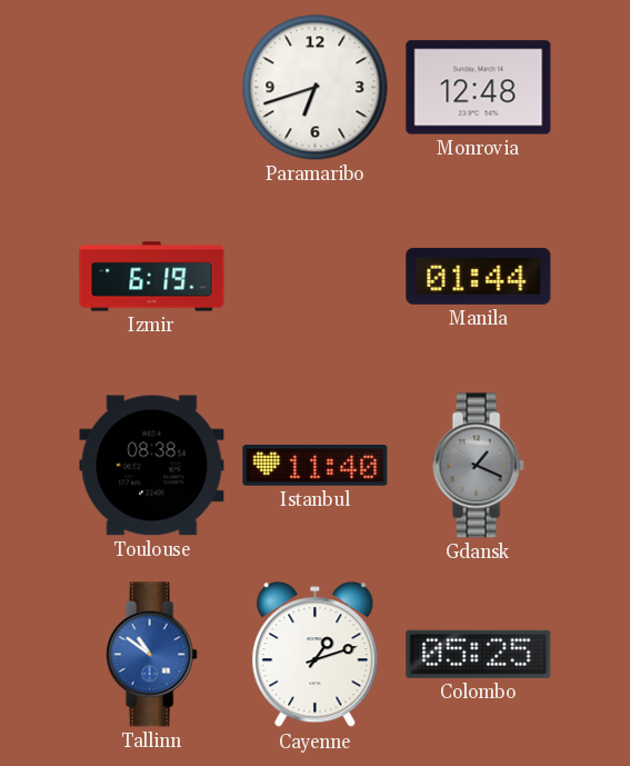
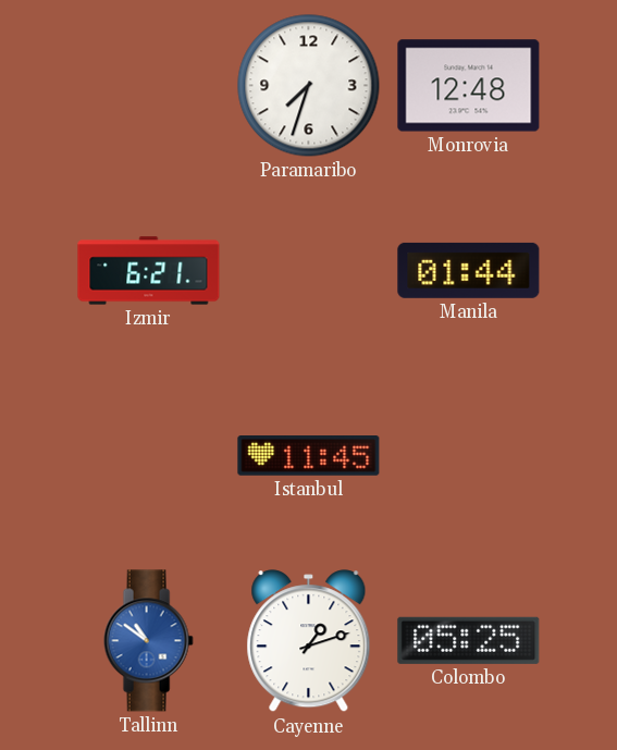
Paramaribo: 6:42 -> 7:33 (309, 86)
Izmir: 6:19 -> 6:21 (149, 271)
Toulouse: 08:38 -> none (152, 466)
Istanbul: 11:40 -> 11:45 (309, 456)
Gdansk: 1:19 -> none (478, 466)
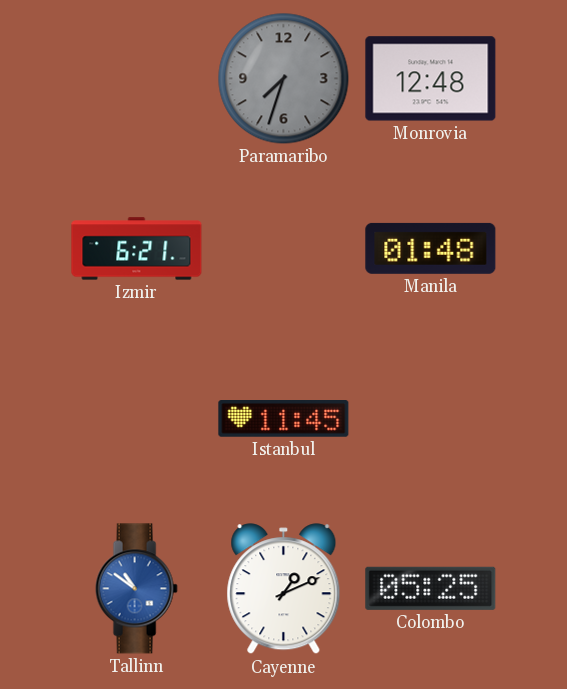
Paramaribo dial: white -> grey (284, 79)
Manila: 01:44 -> 01:48 (431, 248)
Cayenne: 1:12 -> 1:11 (284, 589)
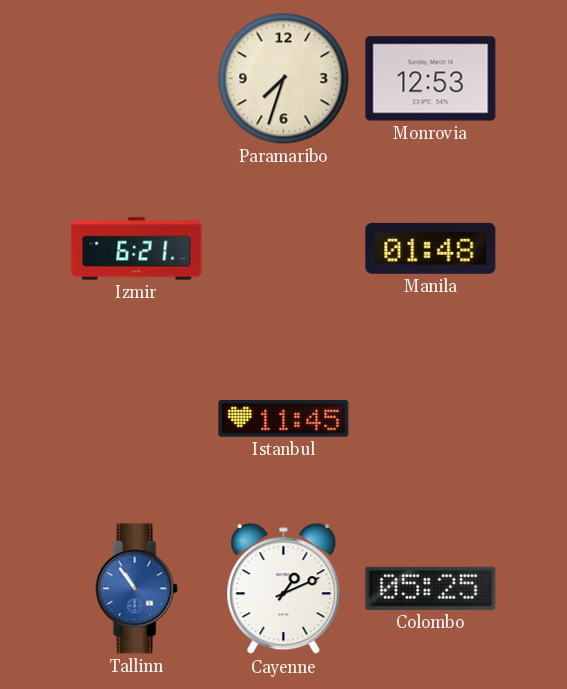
Paramaribo dial: grey -> cream (284, 79)
Monrovia: 12:48 -> 12:53 (431, 79)
Tallinn: 10:51 -> 10:54 (136, 589)
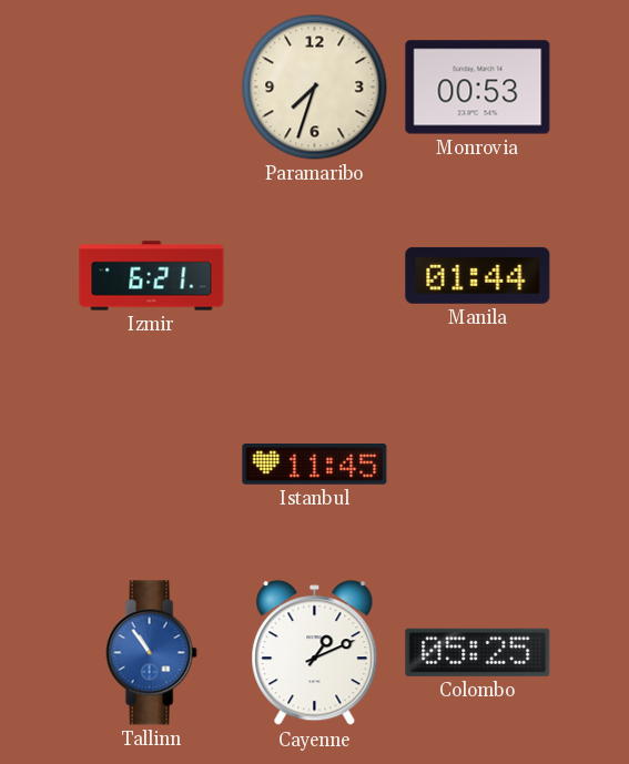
Monrovia: 12:53 -> 00:53 (478, 88)
Manila: 01:48 -> 01:44 (478, 275)
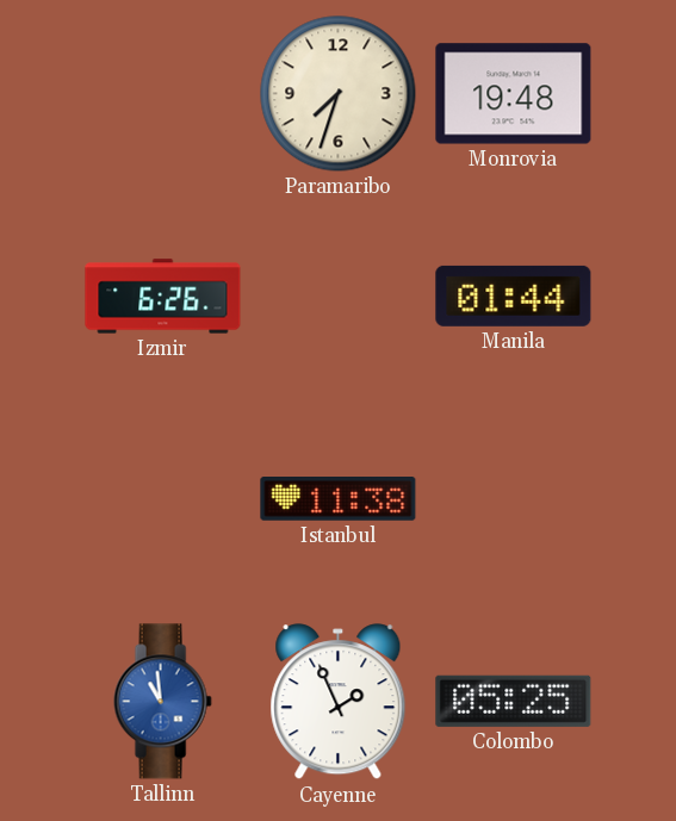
Monrovia: 00:53 -> 19:48 (514, 94)
Izmir: 6:21 -> 6:26 (163, 297)
Istanbul: 11:45 -> 11:38 (339, 499)
Tallinn: 10:54 -> 10:59 (162, 702)
Cayenne: 1:11 -> 1:56 (339, 702)
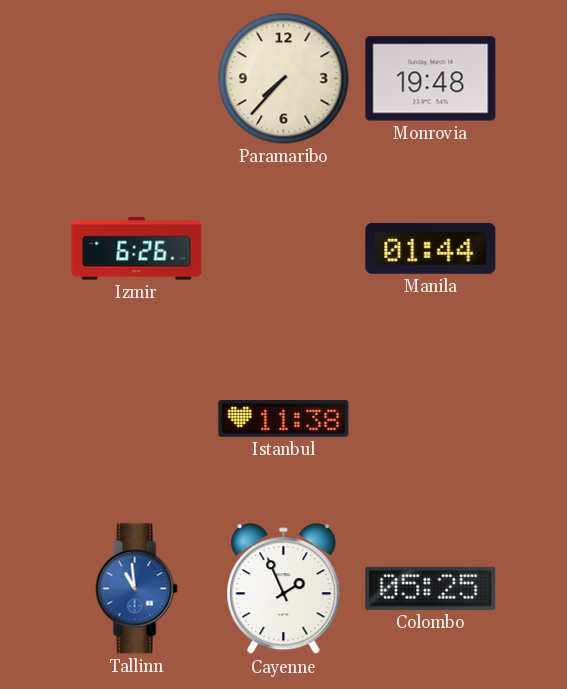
Paramaribo: 7:33 -> 7:37 (284, 79)
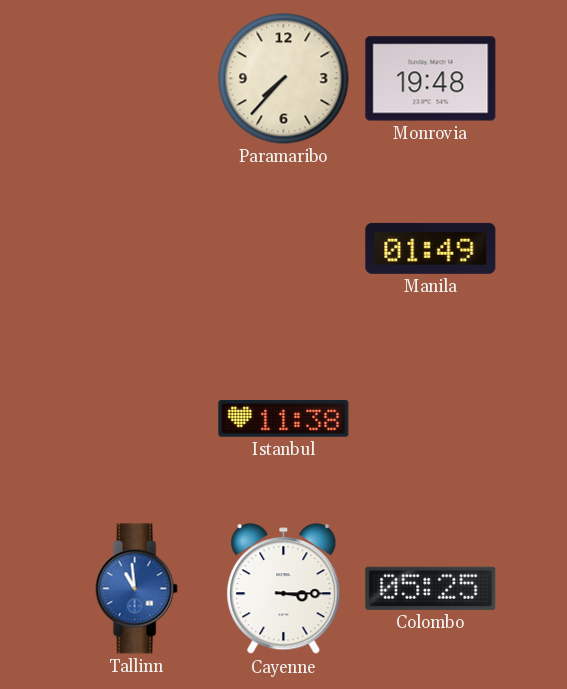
Izmir: 6:26 -> none (137, 249)
Manila: 01:44 -> 01:49 (431, 248)
Cayenne: 1:56 -> 3:15 (284, 589)
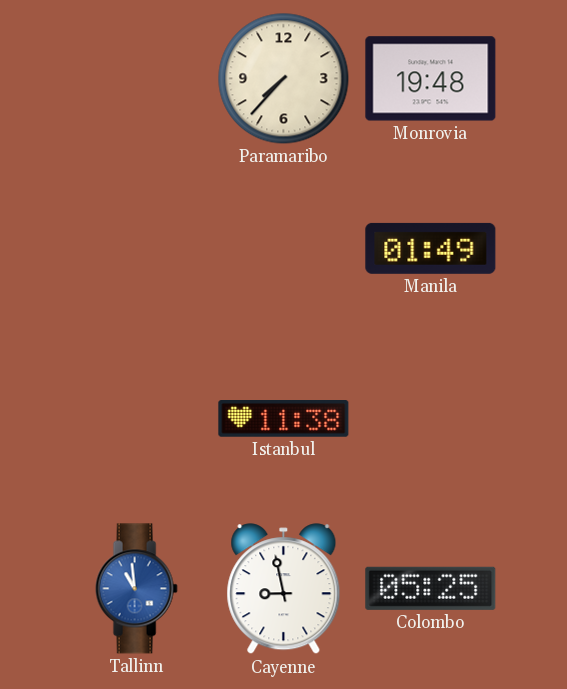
Cayenne: 3:15 -> 8:58 (284, 589)
